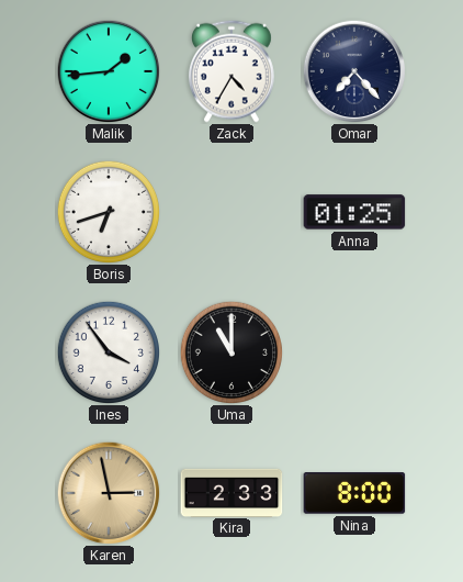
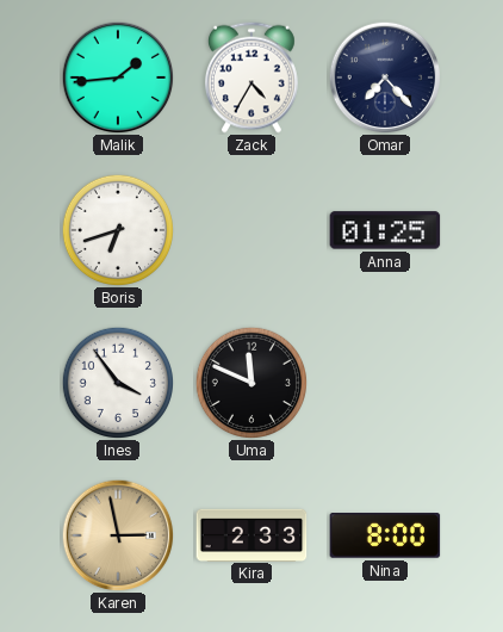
Uma: 11:00 -> 11:49 (250, 382)
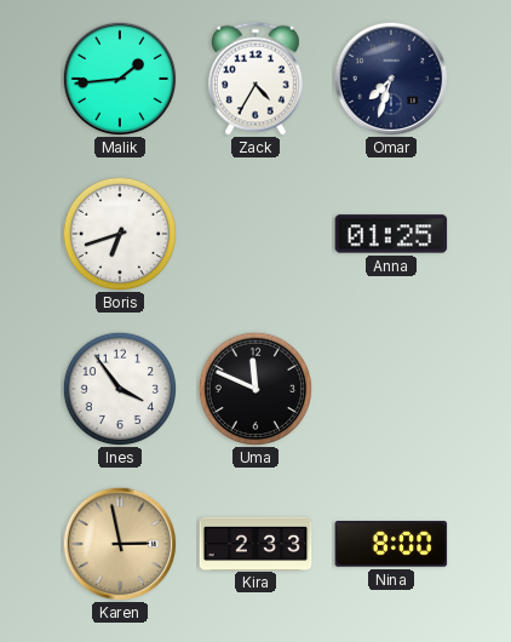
Omar: 7:23 -> 7:33 (391, 79)
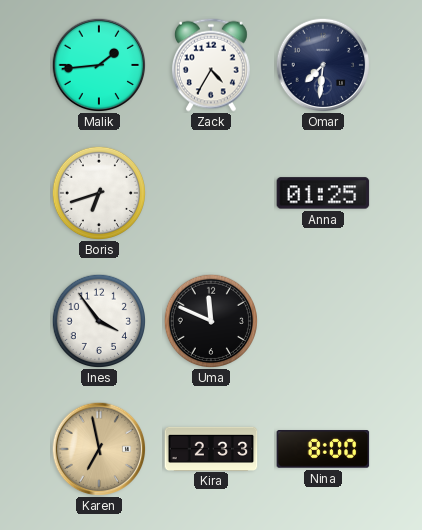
Omar: 7:33 -> 7:31 (323, 65)
Karen: 2:58 -> 6:58 (99, 449)
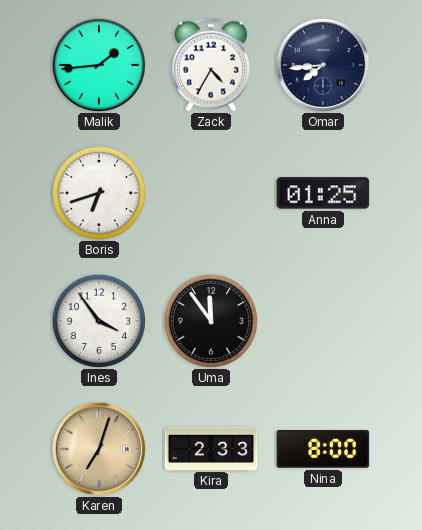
Omar: 7:31 -> 7:44 (323, 65)
Uma: 11:49 -> 11:54 (210, 320)
Karen: 6:58 -> 7:03 (99, 449)
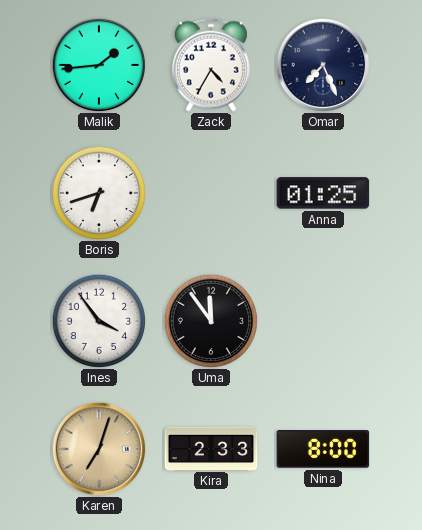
Omar: 7:44 -> 7:26 (323, 65)
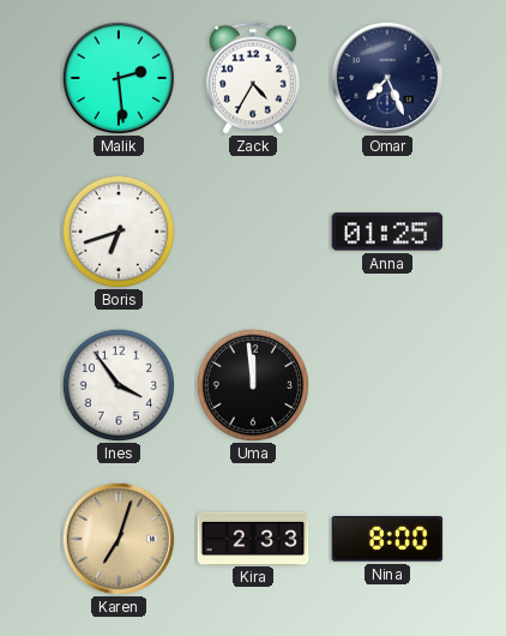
Malik: 1:44 -> 2:29 (119, 78)
Uma: 11:54 -> 11:59 (252, 384)
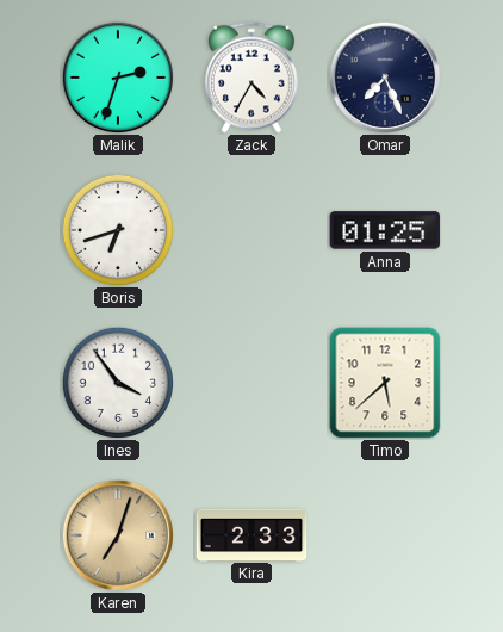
Malik: 2:29 -> 2:33 (118, 78)
Uma: 11:59 -> none (252, 384)
Timo: none -> 5:38 (385, 383)
Nina: 8:00 -> none (387, 539)
